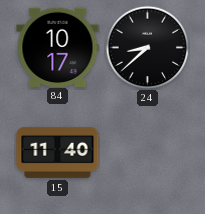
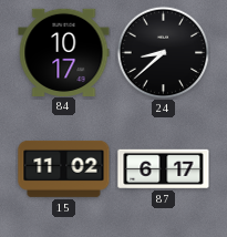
15: 11:40 -> 11:02 (64, 168)
87: none -> 6:17 (164, 168)
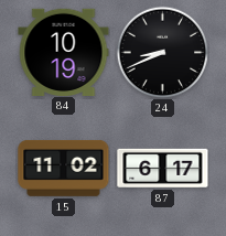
84: 10:17 -> 10:19 (64, 52)
24: 8:38 -> 8:41 (162, 52)
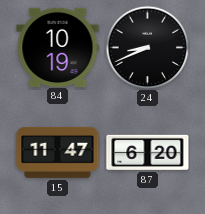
15: 11:02 -> 11:47 (58, 152)
87: 6:17 -> 6:20 (148, 152)
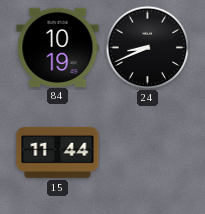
15: 11:47 -> 11:44 (58, 152)
87: 6:20 -> none (148, 152)
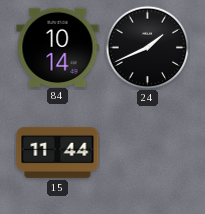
84: 10:19 -> 10:14 (58, 47)
24: 8:41 -> 1:41 (147, 47)
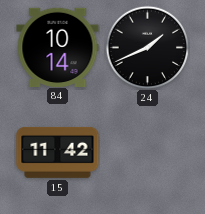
15: 11:44 -> 11:42 (58, 152)
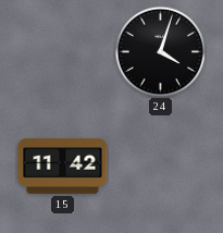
84: 10:14 -> none (58, 47)
24: 1:41 -> 4:03 (160, 51)
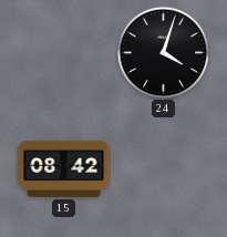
15: 11:42 -> 08:42 (64, 168)
